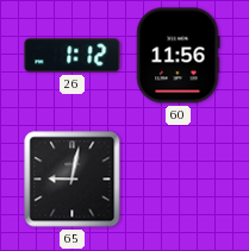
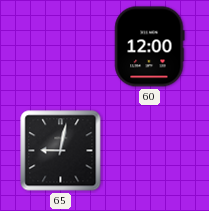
26: 1:12 -> none (73, 56)
60: 11:56 -> 12:00 (150, 47)
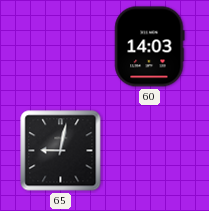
60: 12:00 -> 14:03 (150, 47)
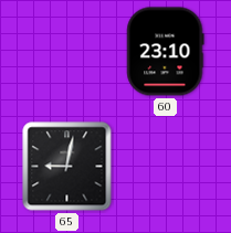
60: 14:03 -> 23:10 (166, 52)
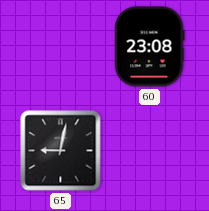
60: 23:10 -> 23:08 (150, 47)
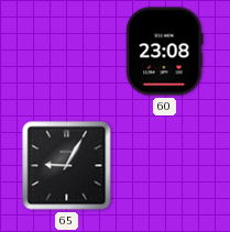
65: 9:02 -> 9:05 (67, 166)
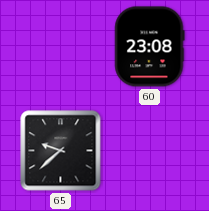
65: 9:05 -> 9:38 (61, 151)
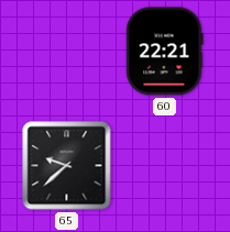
60: 23:08 -> 22:21 (165, 52)
